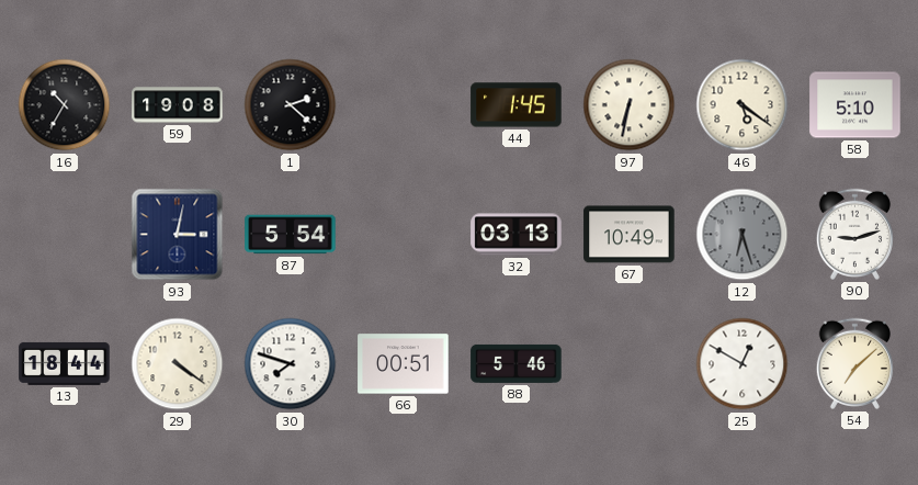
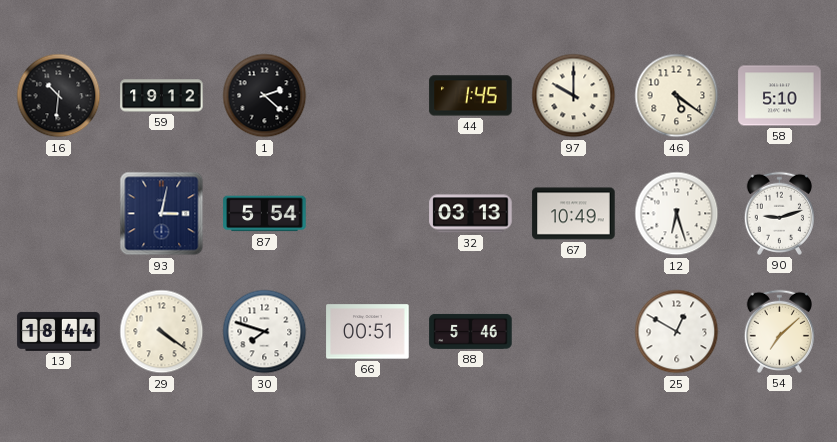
16: 10:35 -> 10:31 (59, 96)
59: 19:08 -> 19:12 (162, 96)
97: 6:32 -> 10:00 (574, 96)
12 dial: grey -> white (677, 214)
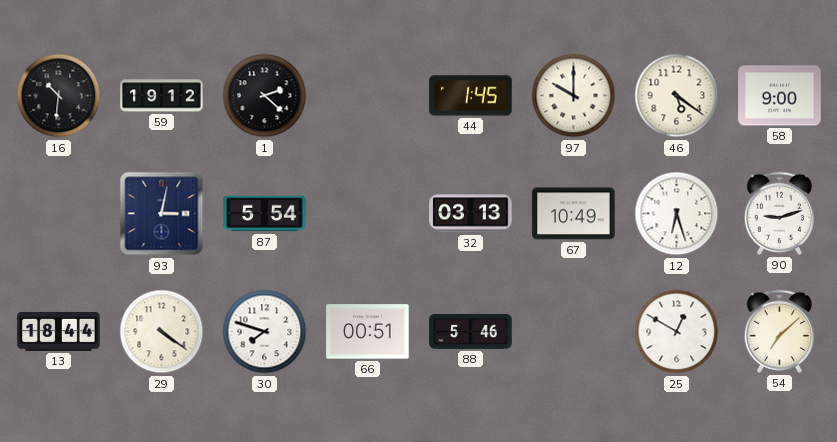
58: 5:10 -> 9:00 (780, 96)
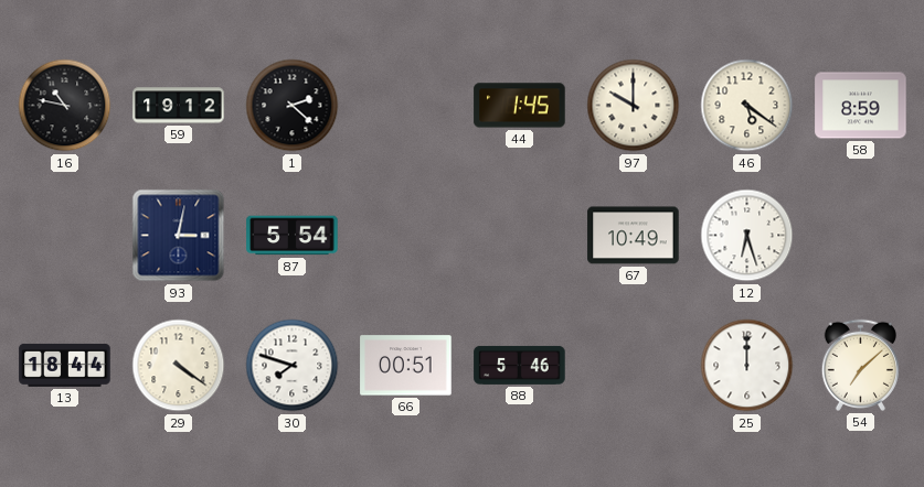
16: 10:31 -> 10:47 (65, 106)
58: 9:00 -> 8:59 (861, 106)
32: 03:13 -> none (471, 214)
90: 9:12 -> none (779, 213)
25: 12:50 -> 12:00 (747, 366)
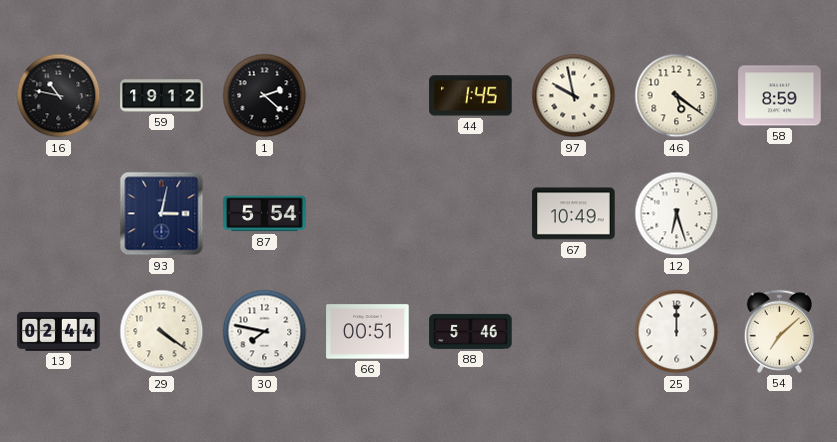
97: 10:00 -> 9:58 (574, 96)
13: 18:44 -> 02:44 (59, 331)
30: 7:48 -> 7:47 (265, 332)
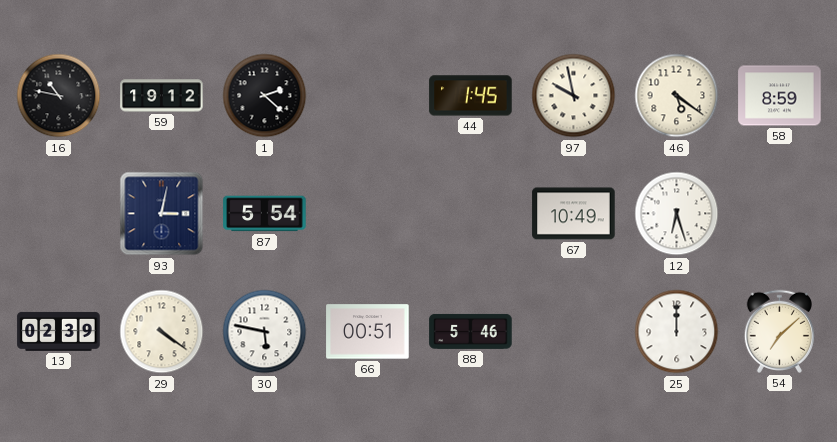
13: 02:44 -> 02:39 (59, 331)
30: 7:47 -> 5:47 (265, 332)
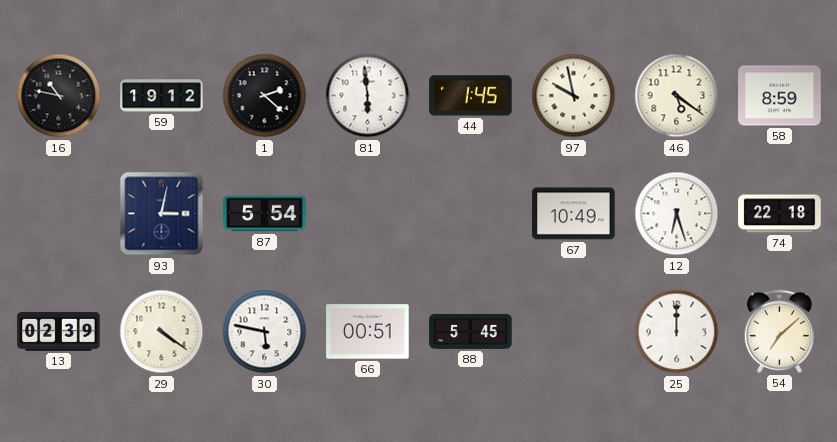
81: none -> 5:59 (368, 96)
74: none -> 22:18 (780, 214)
88: 5:46 -> 5:45 (471, 331)
